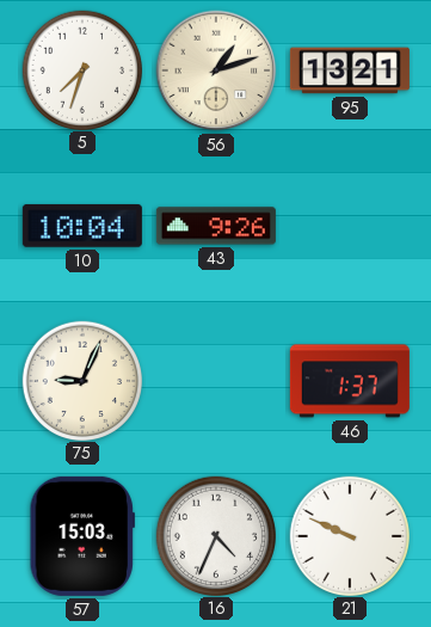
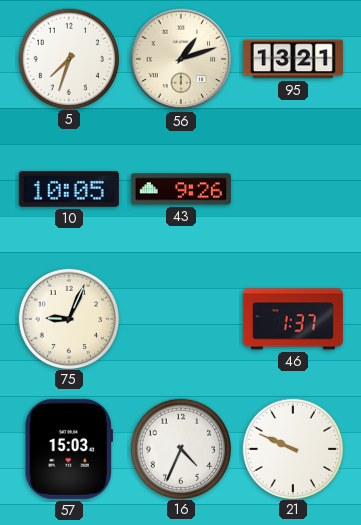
10: 10:04 -> 10:05 (69, 189)
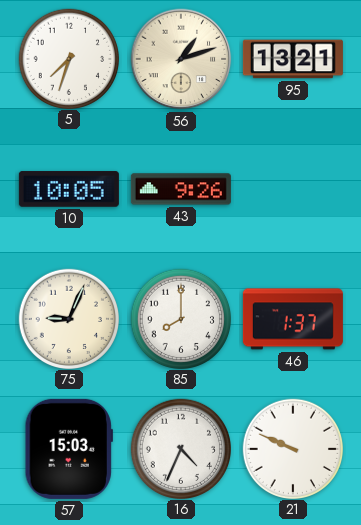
85: none -> 8:00 (180, 318)
